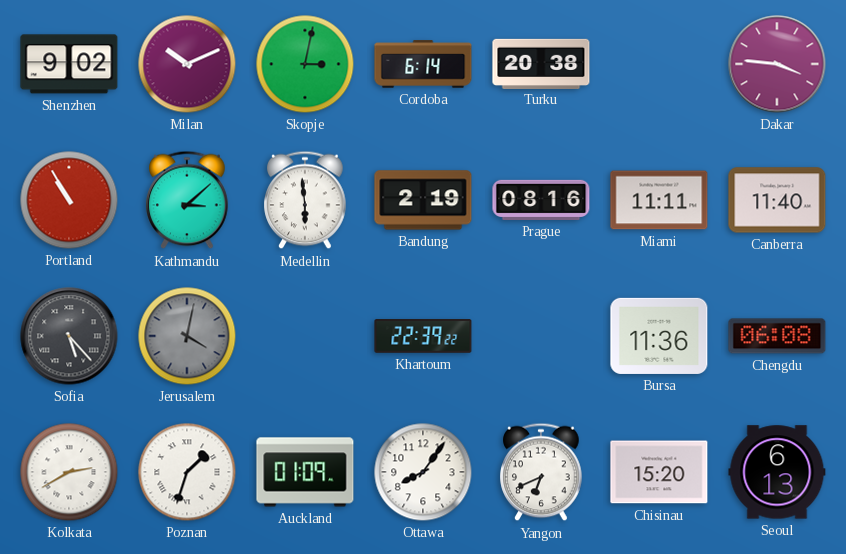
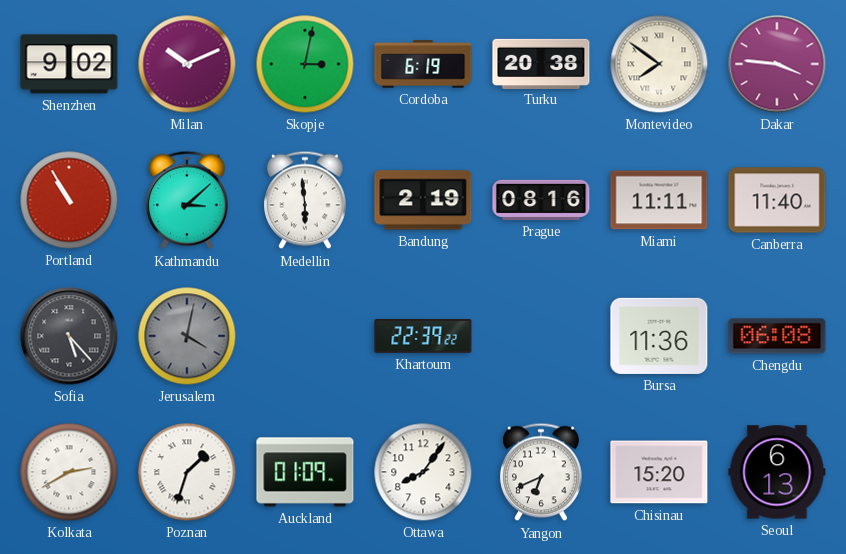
Cordoba: 6:14 -> 6:19 (423, 64)
Montevideo: none -> 7:51 (659, 64)
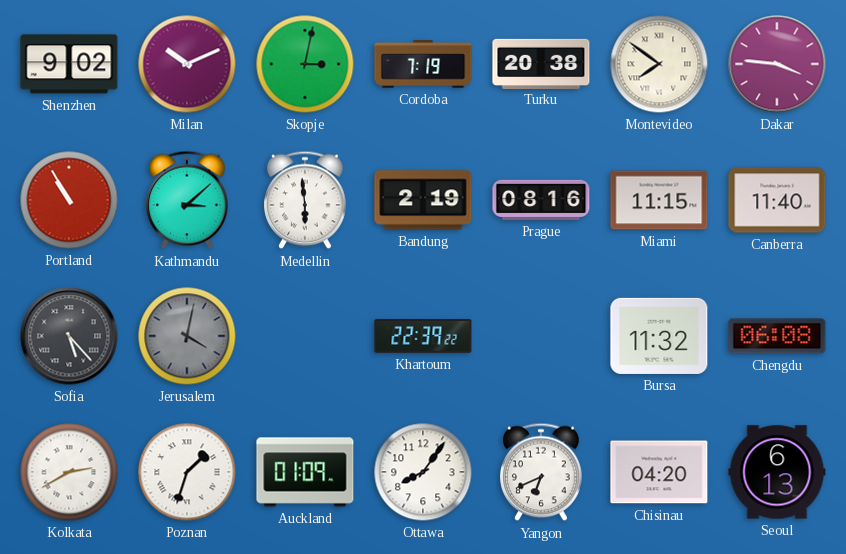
Cordoba: 6:19 -> 7:19 (423, 64)
Miami: 11:11 -> 11:15 (659, 200)
Bursa: 11:36 -> 11:32 (659, 336)
Chisinau: 15:20 -> 04:20 (659, 472)
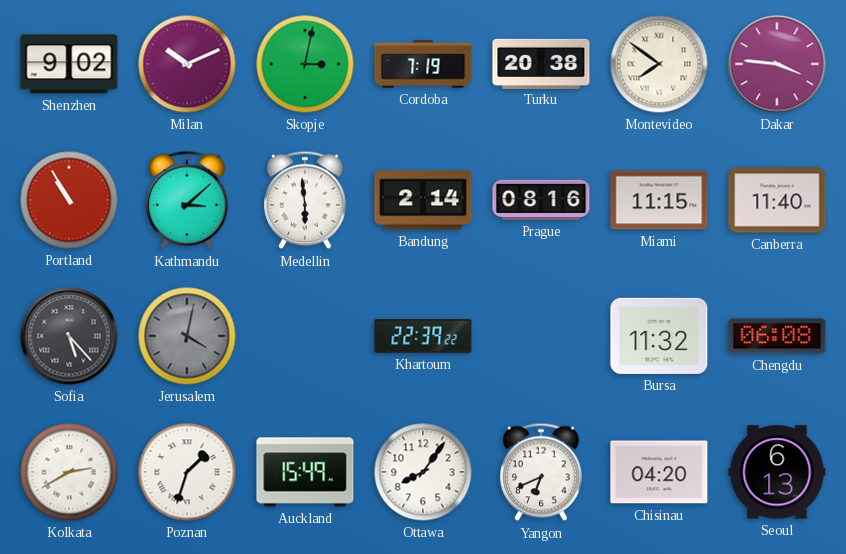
Bandung: 2:19 -> 2:14 (423, 200)
Auckland: 01:09 -> 15:49 (305, 472)
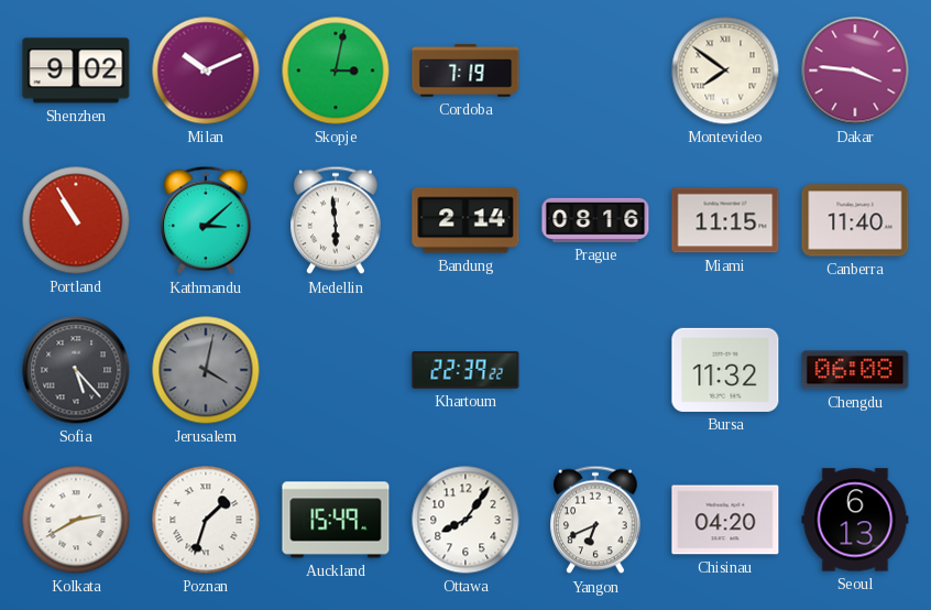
Turku: 20:38 -> none (541, 63)
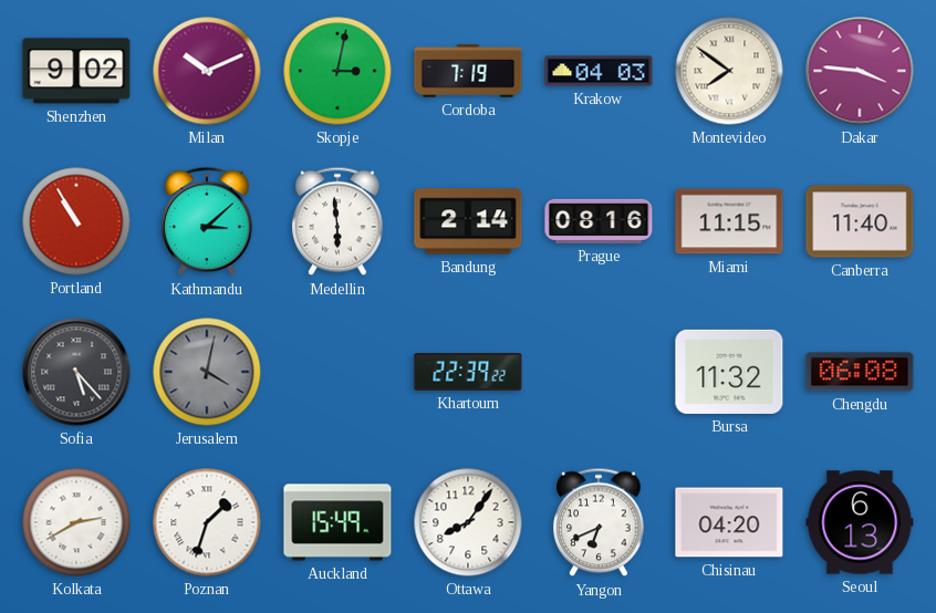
Krakow: none -> 04:03 (599, 71)
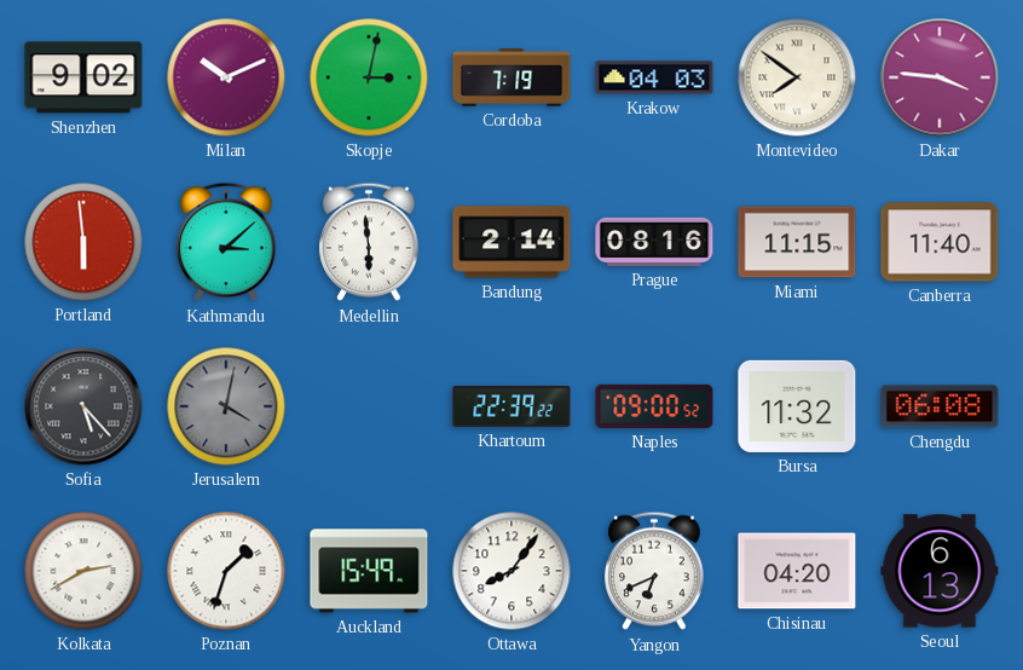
Portland: 10:55 -> 5:59 (83, 242)
Naples: none -> 09:00 (654, 406)
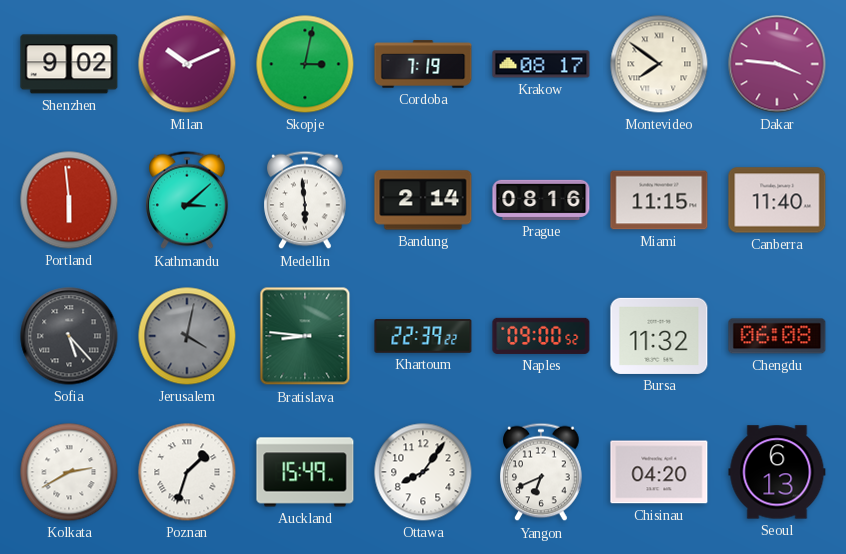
Krakow: 04:03 -> 08:17 (541, 64)
Bratislava: none -> 8:46 (305, 336)
